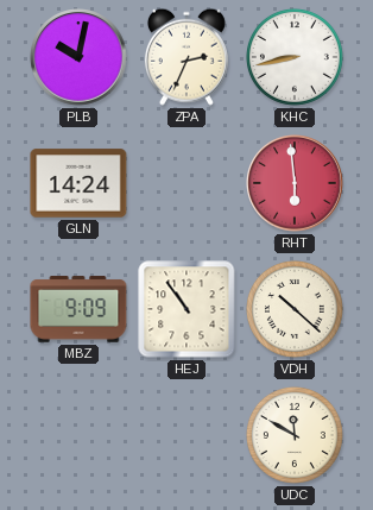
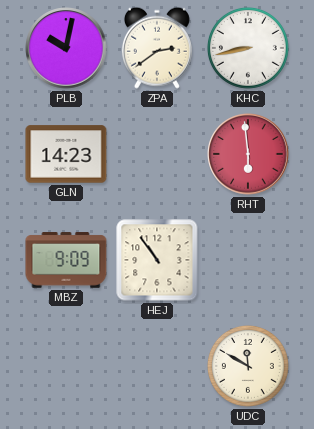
ZPA: 2:34 -> 2:39 (157, 48)
GLN: 14:24 -> 14:23 (66, 154)
VDH: 10:22 -> none (295, 309)
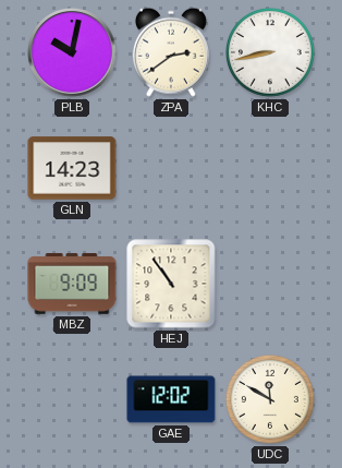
RHT: 5:59 -> none (248, 154)
GAE: none -> 12:02 (171, 399)
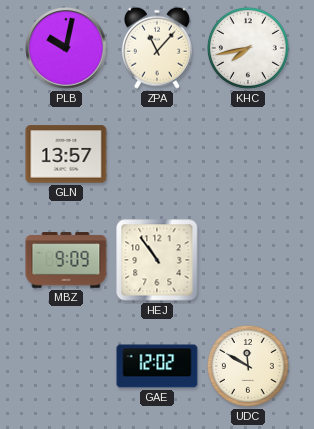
ZPA: 2:39 -> 11:07 (157, 48)
KHC: 8:43 -> 7:43 (248, 48)
GLN: 14:23 -> 13:57 (66, 154)
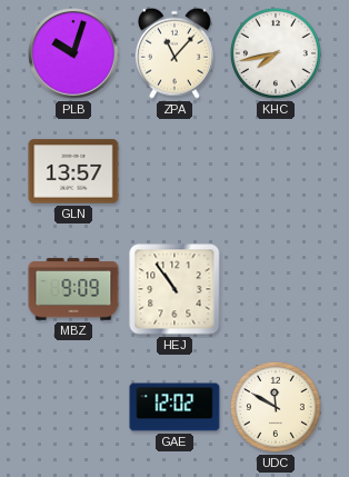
PLB: 10:02 -> 10:03 (73, 53)
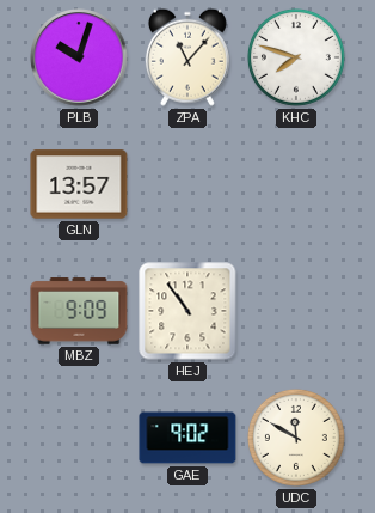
KHC: 7:43 -> 7:48 (296, 57)
GAE: 12:02 -> 9:02 (187, 438)
